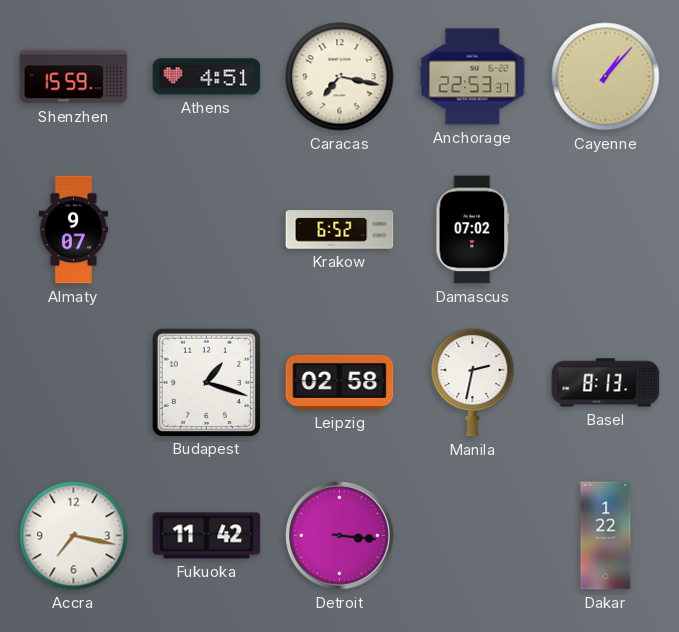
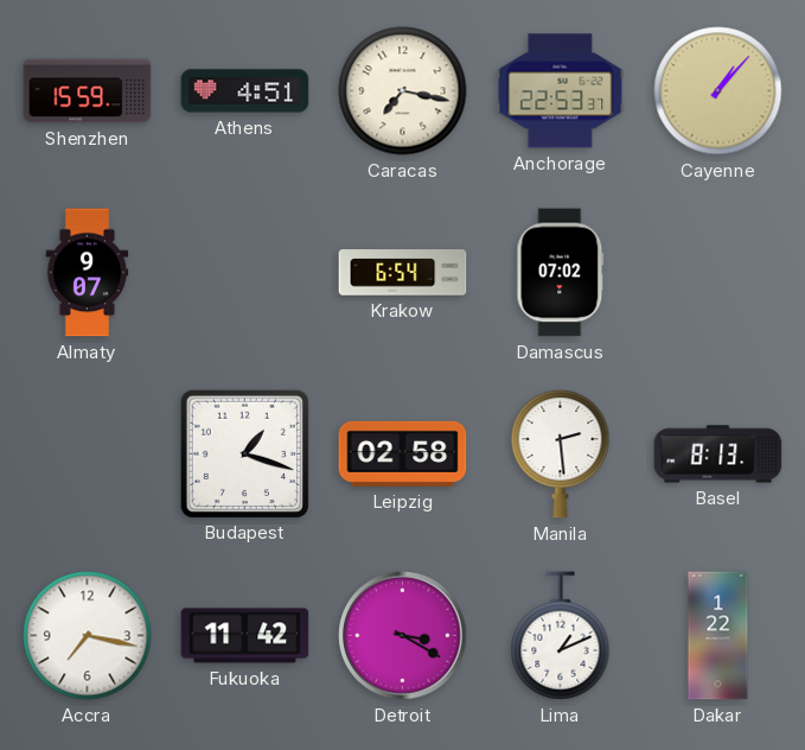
Krakow: 6:52 -> 6:54 (403, 273)
Manila: 2:32 -> 2:29 (561, 453)
Detroit: 3:16 -> 3:20 (403, 636)
Lima: none -> 1:11 (561, 636)
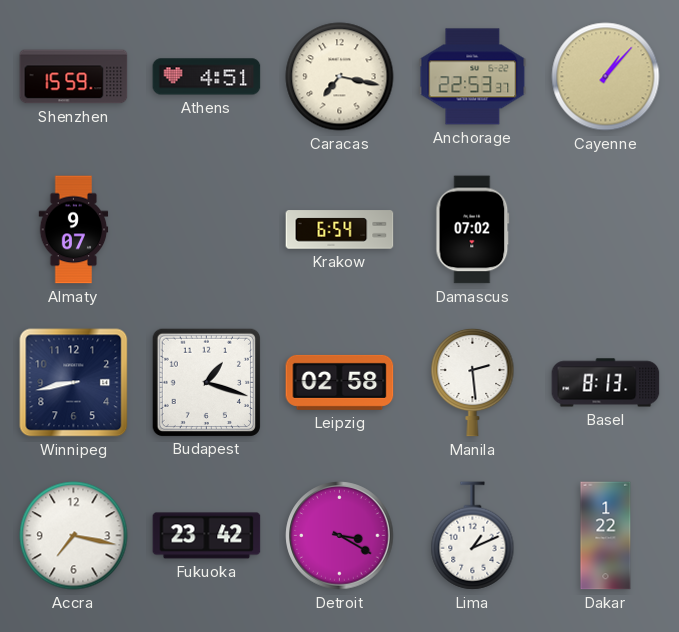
Winnipeg: none -> 8:43 (74, 383)
Fukuoka: 11:42 -> 23:42 (207, 536)
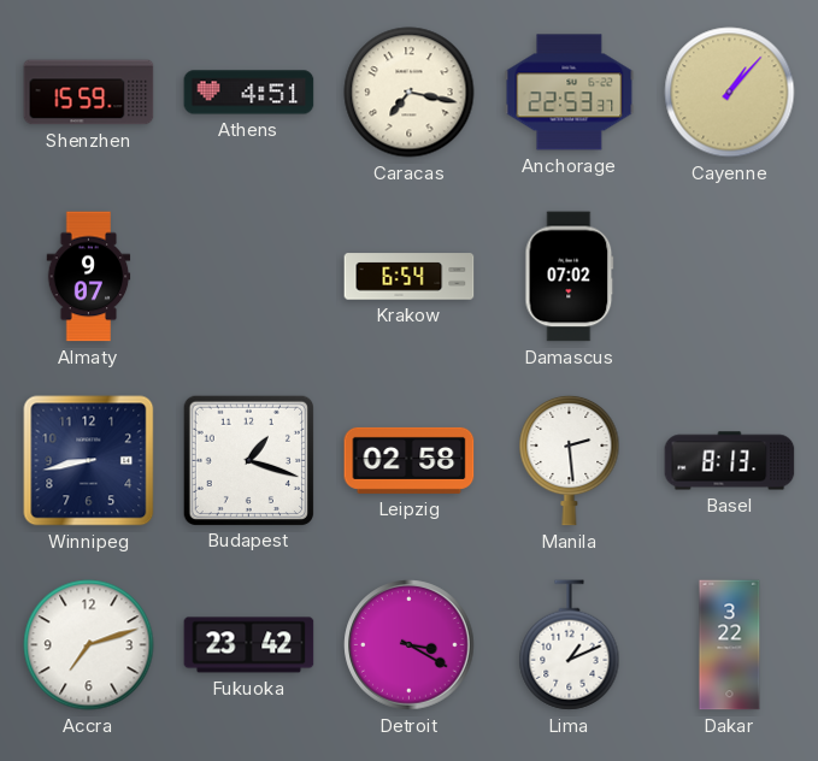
Accra: 7:17 -> 7:12 (89, 645)
Dakar: 1:22 -> 3:22 (730, 645)
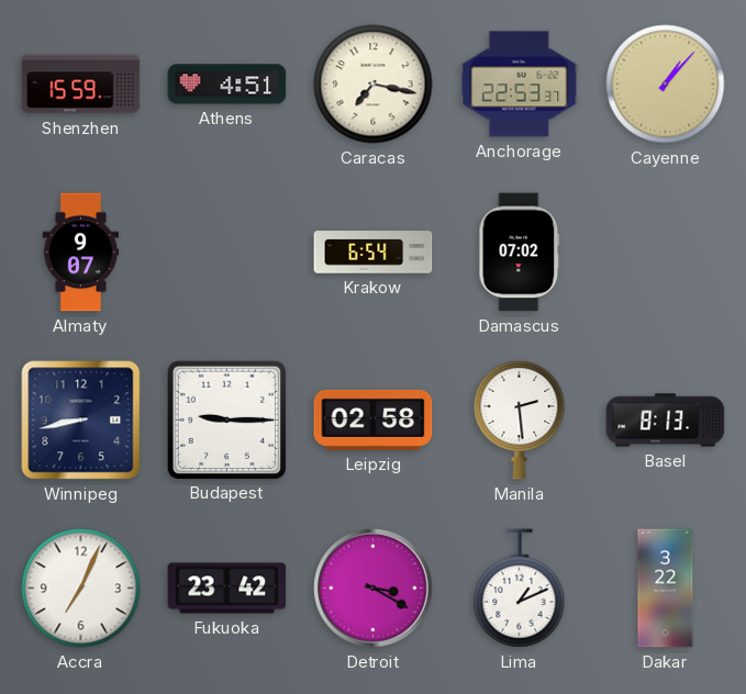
Budapest: 1:18 -> 9:15 (226, 419)
Accra: 7:12 -> 7:04 (81, 589)
